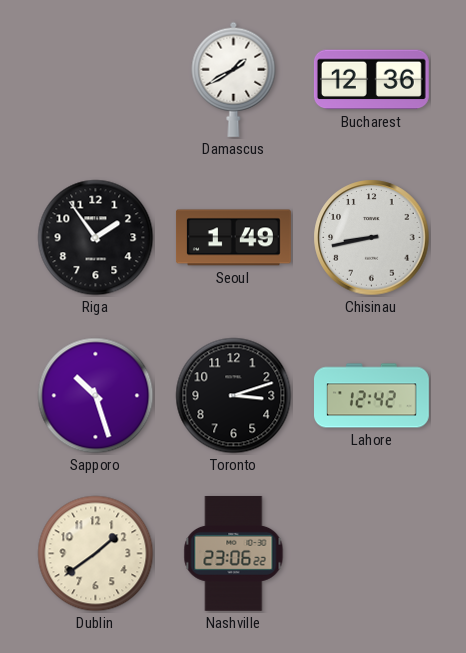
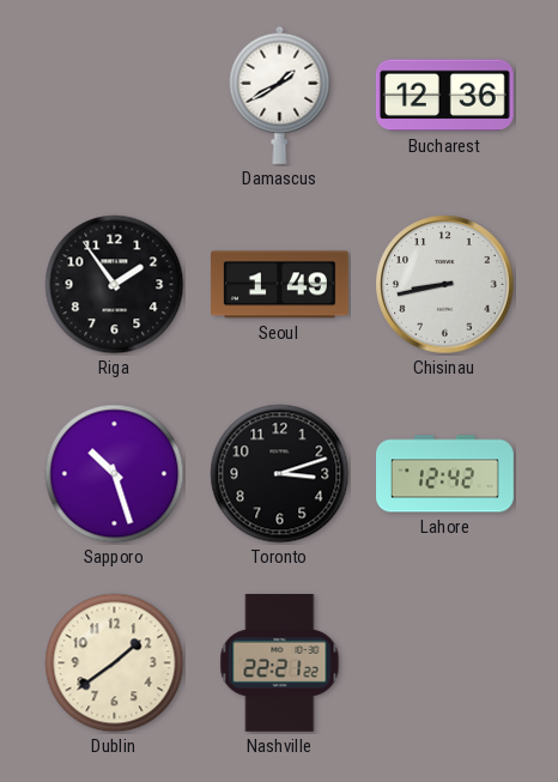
Nashville: 23:06 -> 22:21 (280, 662)
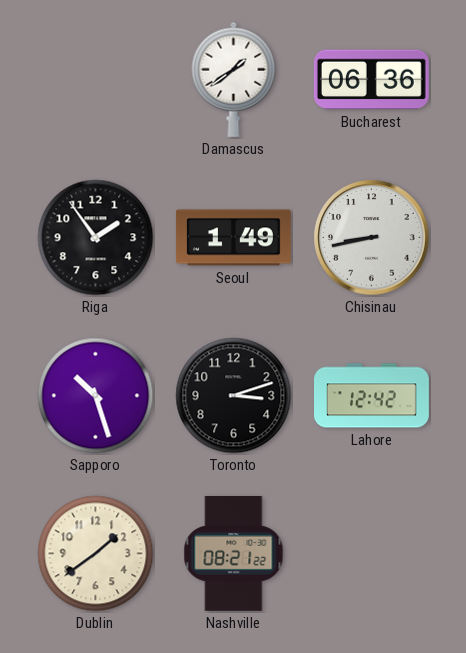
Damascus: 1:40 -> 1:39 (234, 79)
Bucharest: 12:36 -> 06:36 (371, 80)
Nashville: 22:21 -> 08:21 (234, 553)
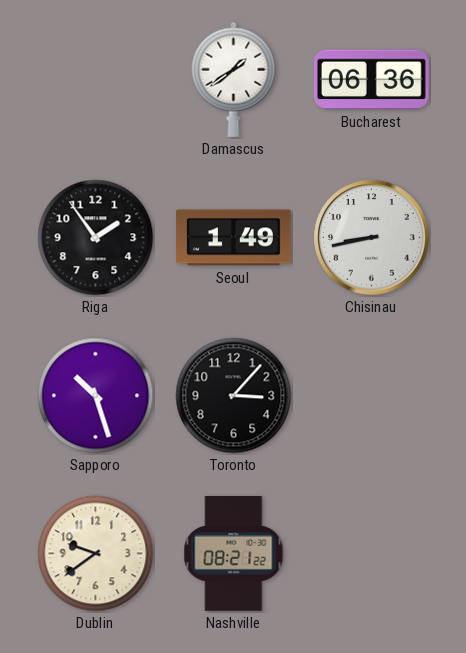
Toronto: 3:12 -> 3:07 (234, 396)
Lahore: 12:42 -> none (372, 396)
Dublin: 1:39 -> 9:39 (96, 554)
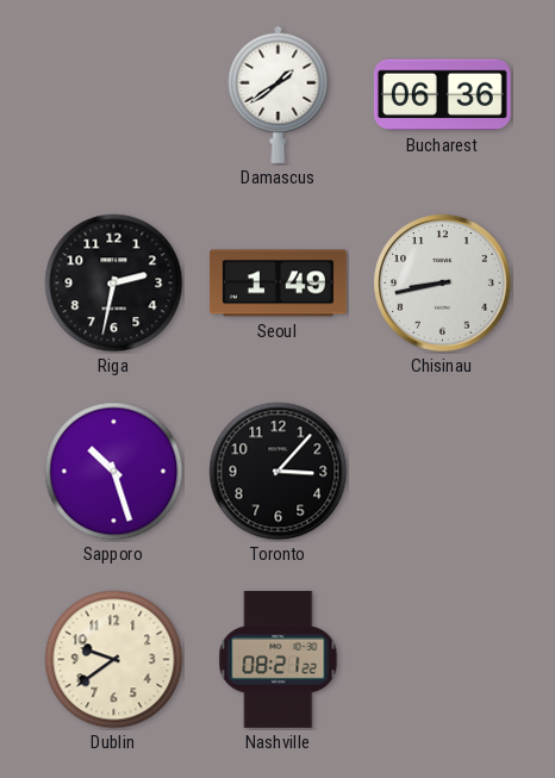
Riga: 1:54 -> 2:32 (114, 284)
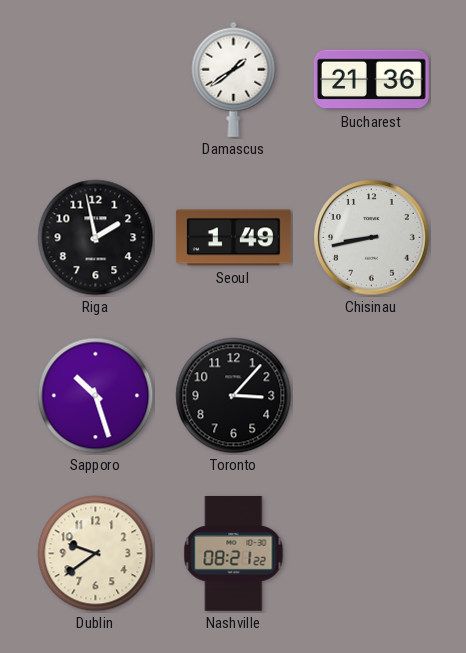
Bucharest: 06:36 -> 21:36 (371, 80)
Riga: 2:32 -> 1:58 (96, 238)
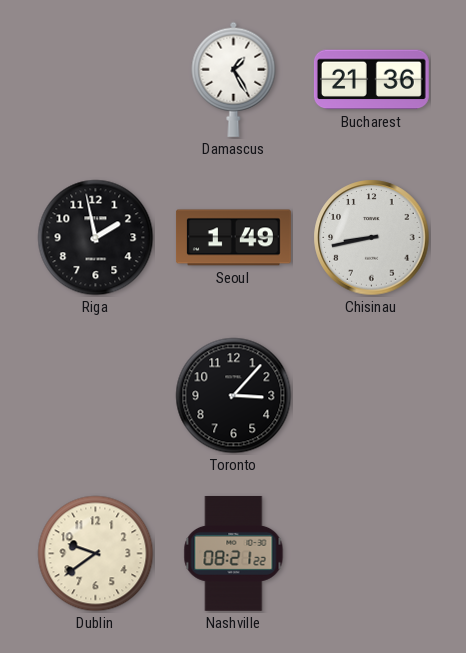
Damascus: 1:39 -> 1:25 (234, 79)
Sapporo: 10:27 -> none (96, 396)
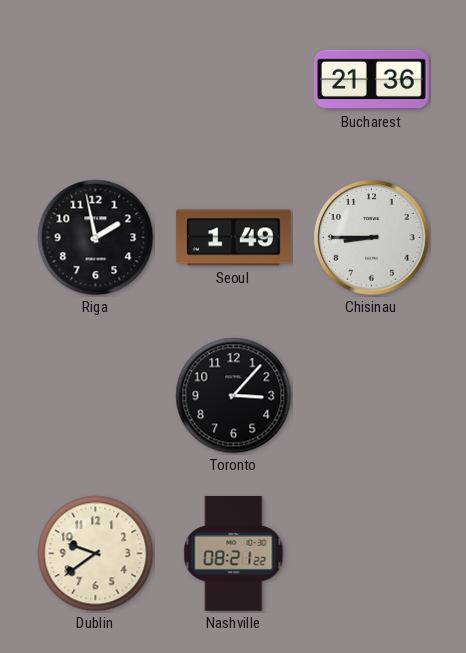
Damascus: 1:25 -> none (234, 79)
Chisinau: 8:43 -> 8:45 (372, 238)
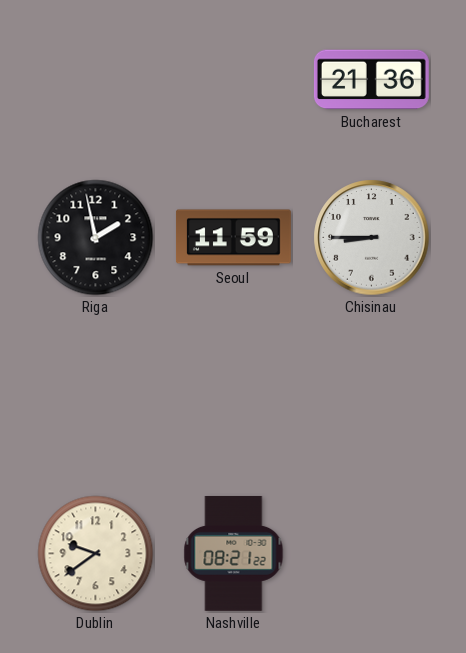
Seoul: 1:49 -> 11:59 (233, 238)
Toronto: 3:07 -> none (234, 396)
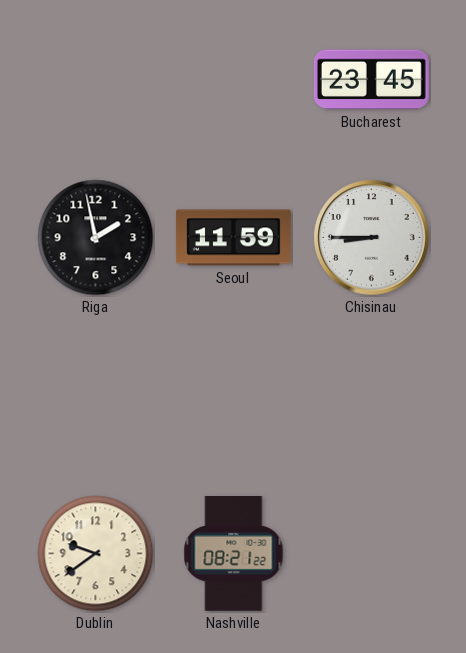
Bucharest: 21:36 -> 23:45 (371, 80)
